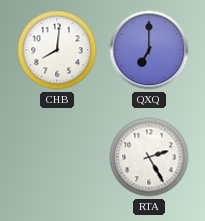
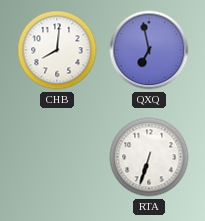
QXQ: 7:00 -> 6:58 (149, 50)
RTA: 2:25 -> 6:33 (149, 157)
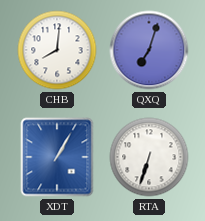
QXQ: 6:58 -> 7:03 (149, 50)
XDT: none -> 1:05 (57, 157)
